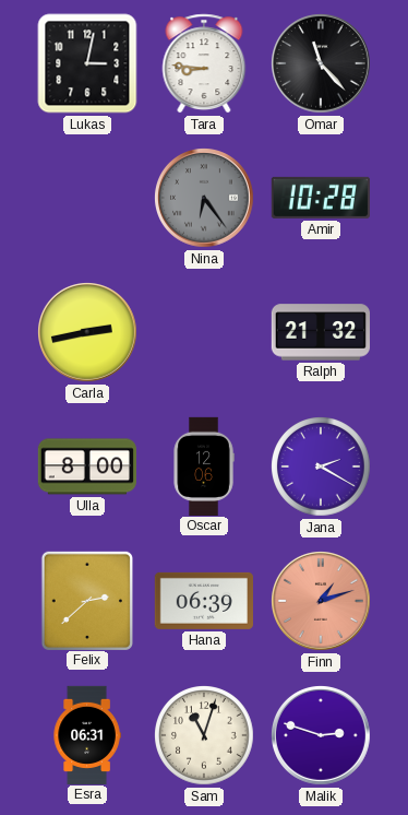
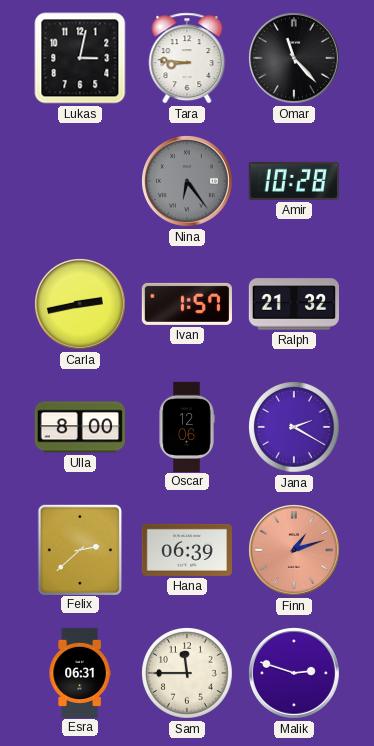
Ivan: none -> 1:57 (186, 304)
Sam: 11:03 -> 11:45 (188, 674)
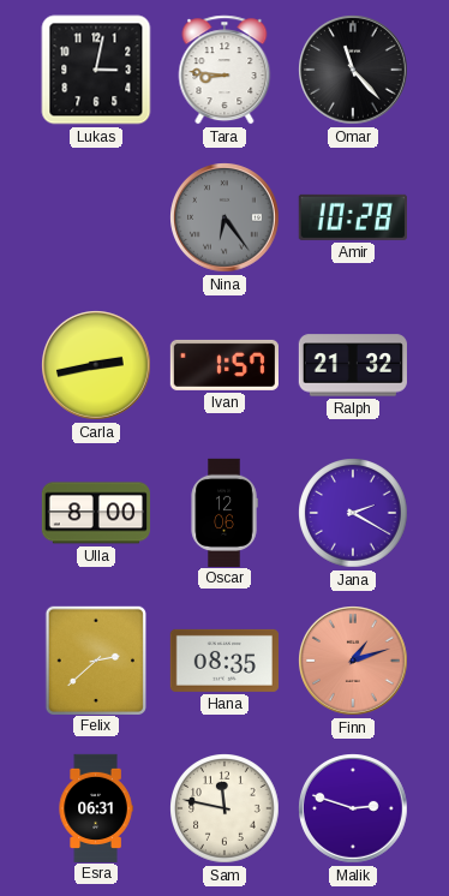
Hana: 06:39 -> 08:35 (224, 661)
Sam: 11:45 -> 11:47 (226, 810)
